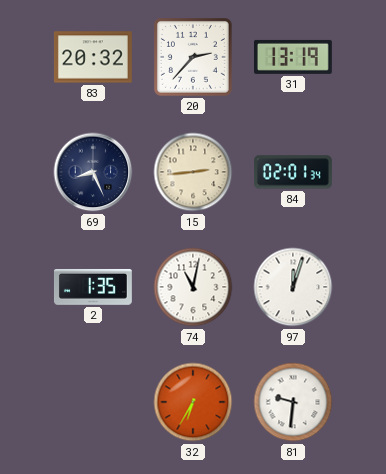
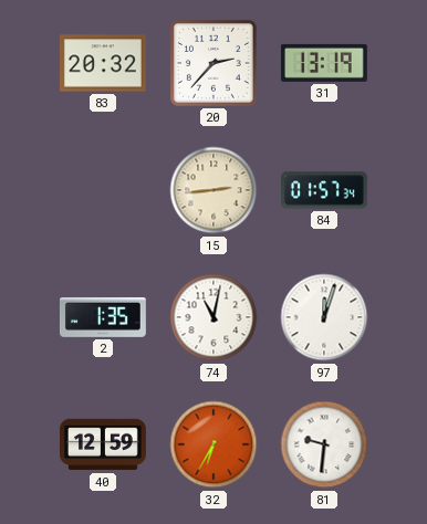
69: 8:26 -> none (93, 172)
84: 02:01 -> 01:57 (324, 190)
40: none -> 12:59 (103, 444)
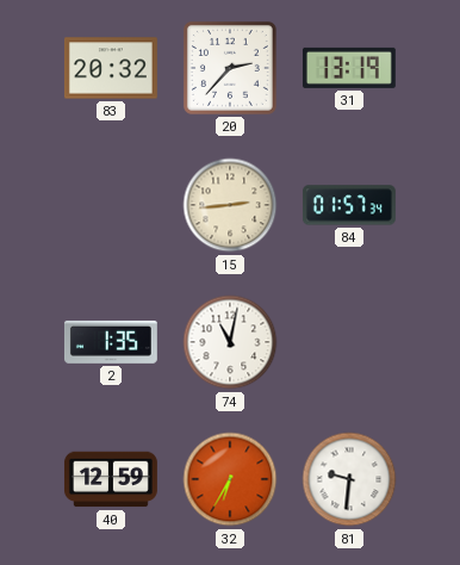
97: 12:03 -> none (324, 317)
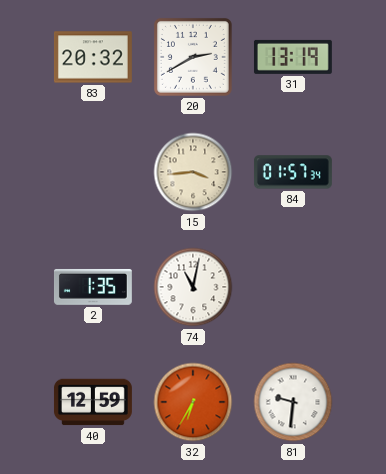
20: 2:37 -> 2:40 (193, 57)
15: 2:44 -> 3:44 (193, 172)
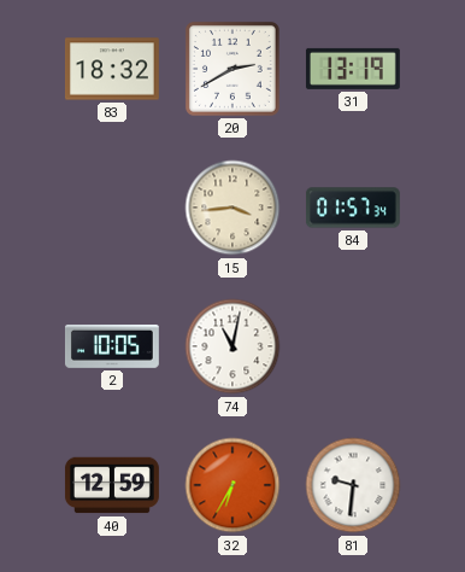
83: 20:32 -> 18:32 (112, 69)
2: 1:35 -> 10:05 (112, 346)
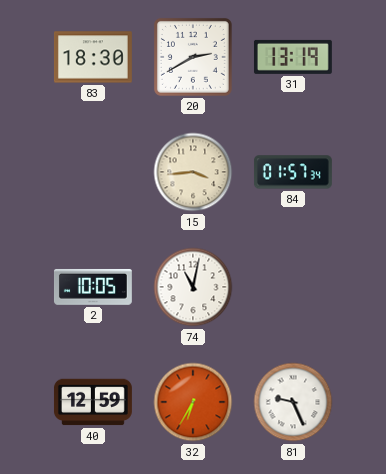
83: 18:32 -> 18:30 (93, 57)
81: 9:31 -> 9:26 (293, 402)
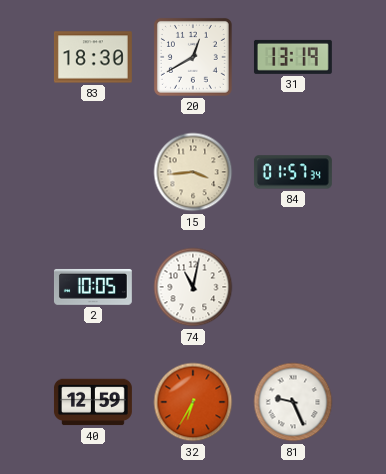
20: 2:40 -> 12:40 (193, 57)
